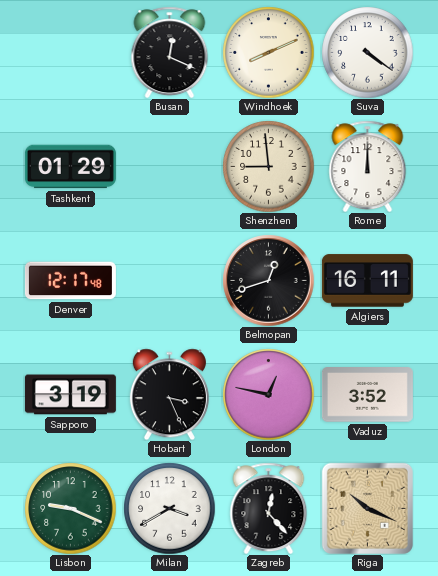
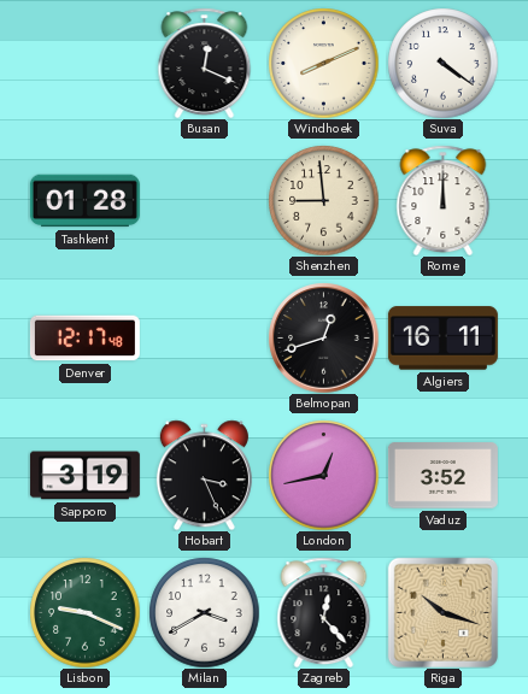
Tashkent: 01:29 -> 01:28 (84, 201)
London: 12:47 -> 12:43 (323, 475)
Riga: 10:19 -> 10:18 (442, 612)
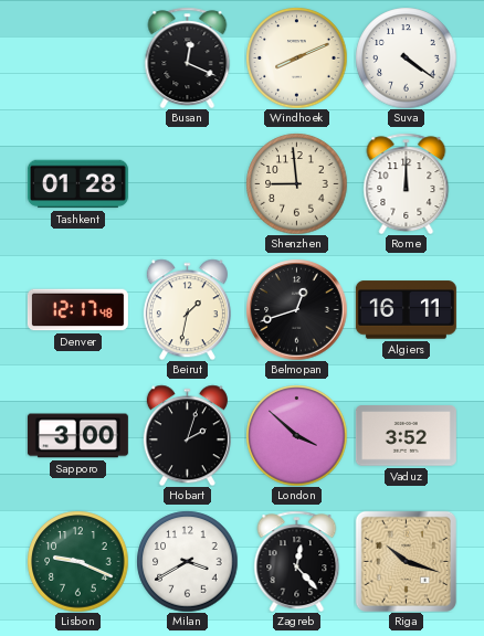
Beirut: none -> 1:32 (187, 309)
Sapporo: 3:19 -> 3:00 (77, 436)
Hobart: 3:26 -> 2:03 (187, 435)
London: 12:43 -> 3:52 (296, 435)
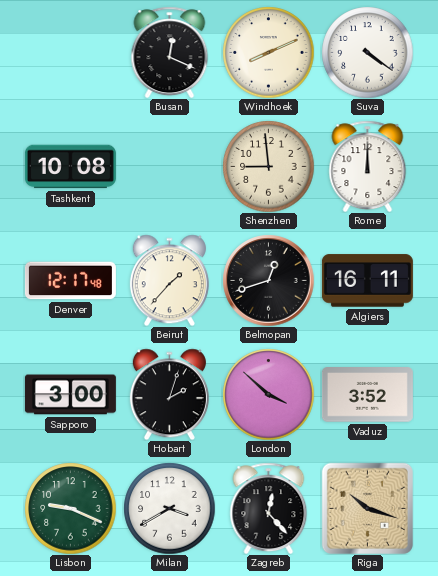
Tashkent: 01:28 -> 10:08 (70, 167)
Beirut: 1:32 -> 1:37 (169, 280)
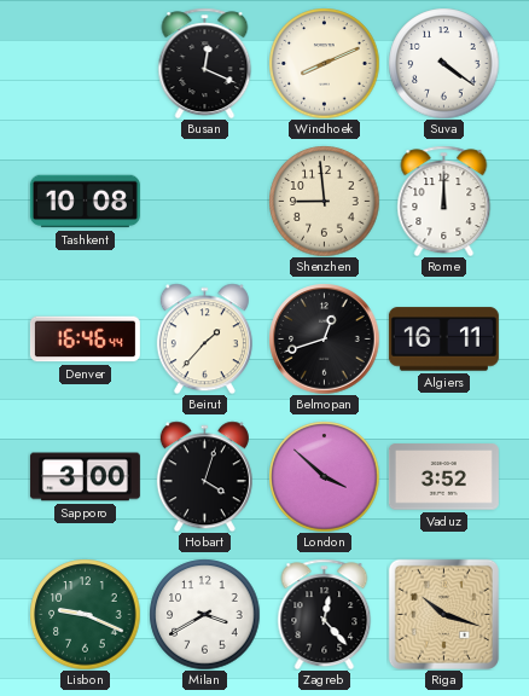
Denver: 12:17 -> 16:46 (85, 340)
Hobart: 2:03 -> 4:03 (204, 476)
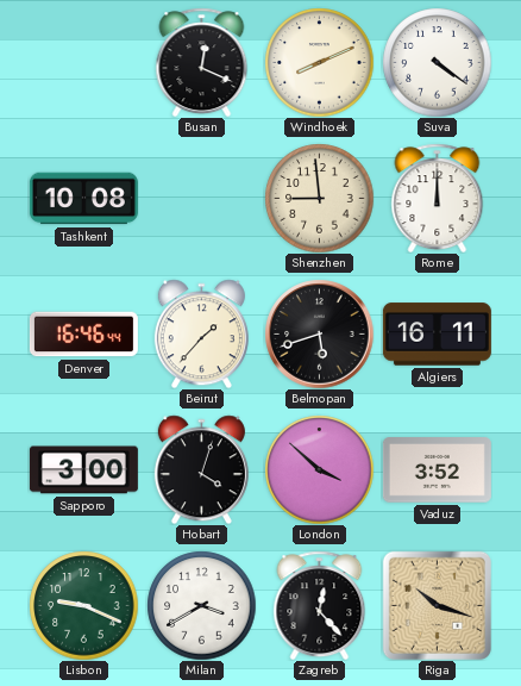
Belmopan: 12:42 -> 5:42 (319, 333)
